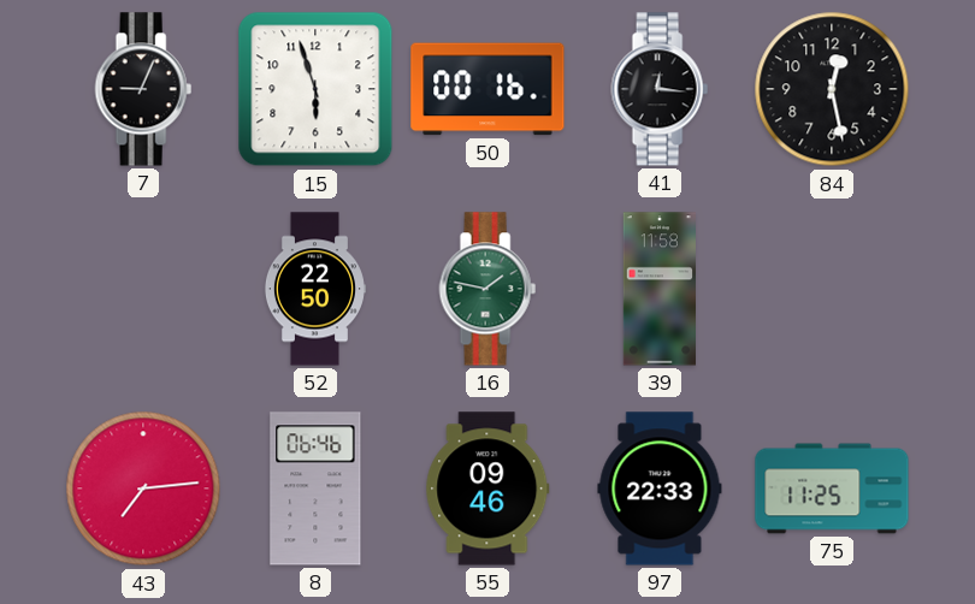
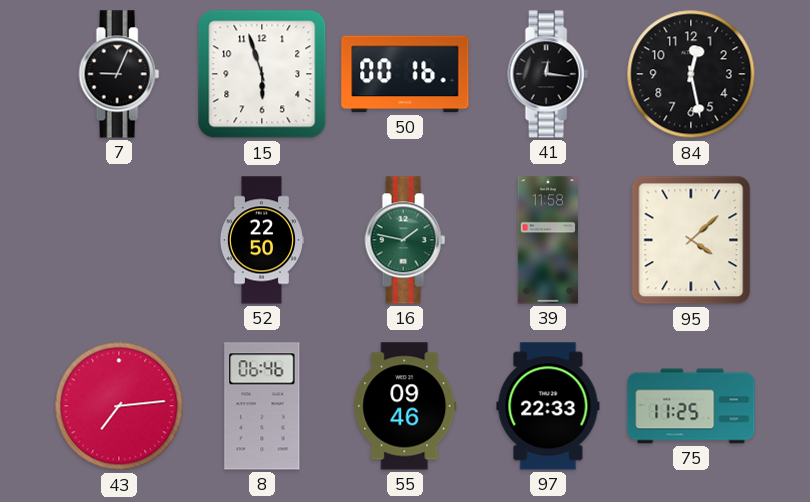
95: none -> 4:08 (691, 240)
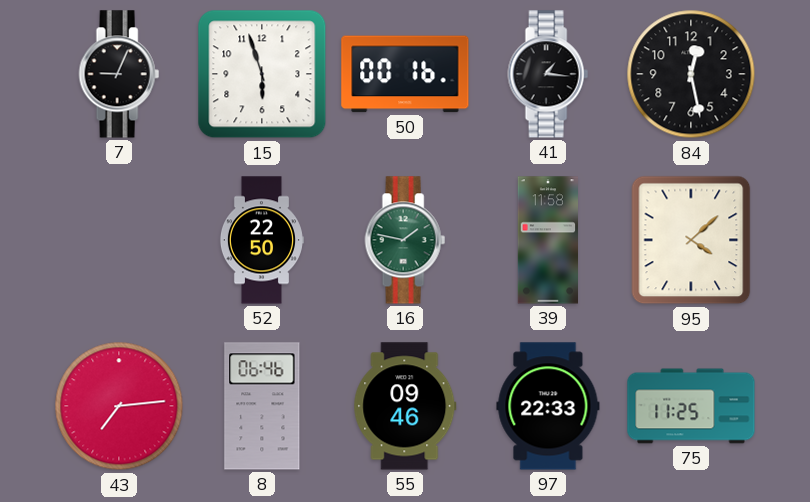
41: 12:16 -> 1:16 (548, 74)
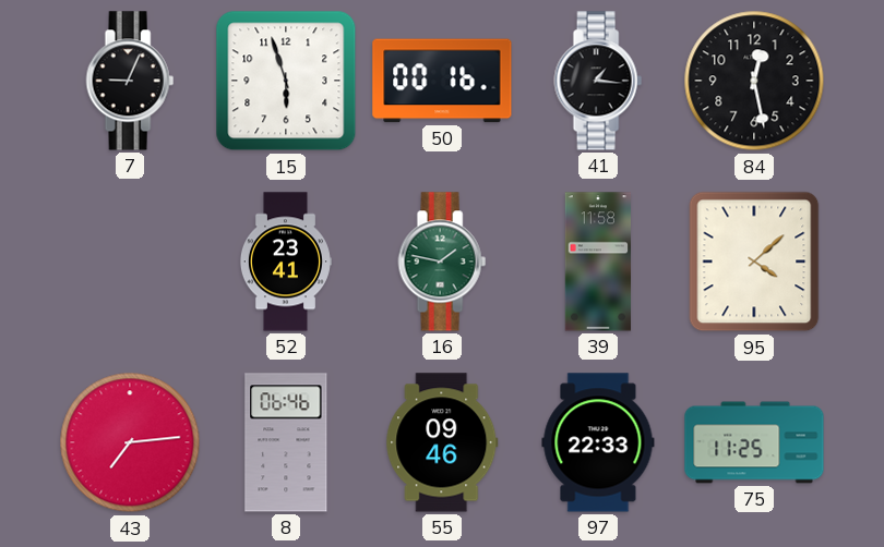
52: 22:50 -> 23:41 (285, 262)
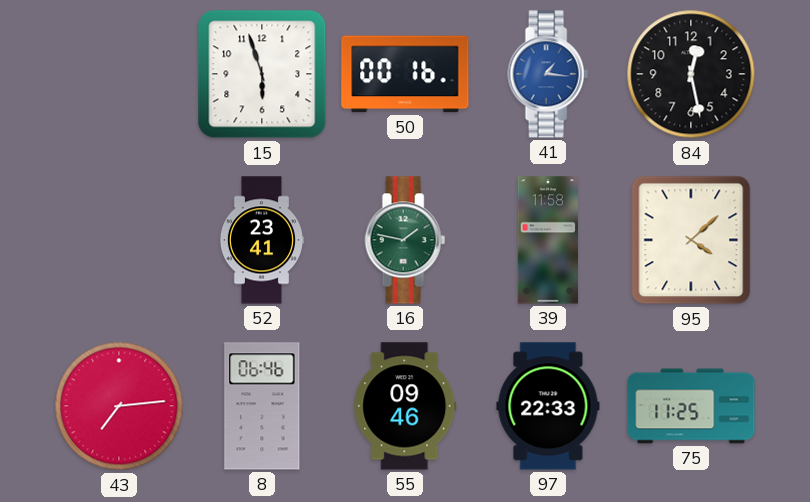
7: 9:04 -> none (130, 81)
41 dial: black -> blue (548, 74)
